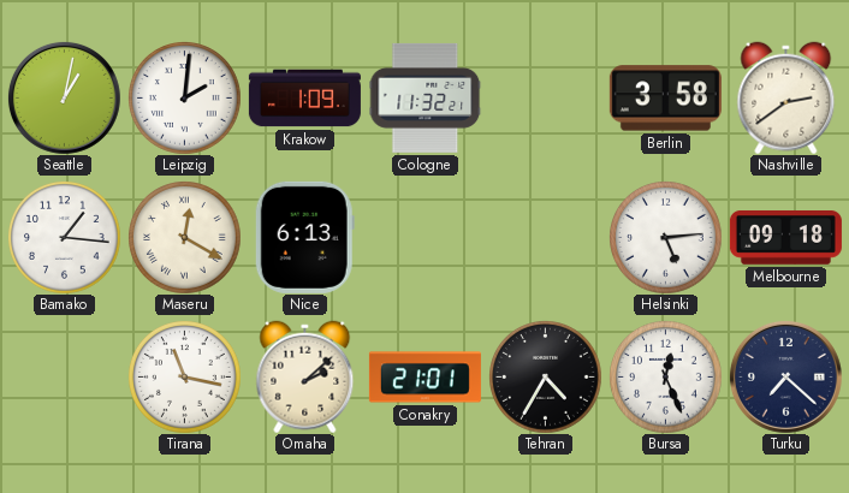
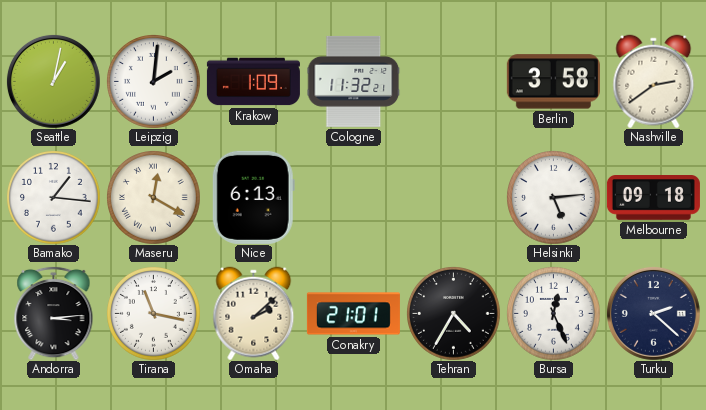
Andorra: none -> 3:14 (54, 313)
Turku: 7:22 -> 2:22 (653, 313)
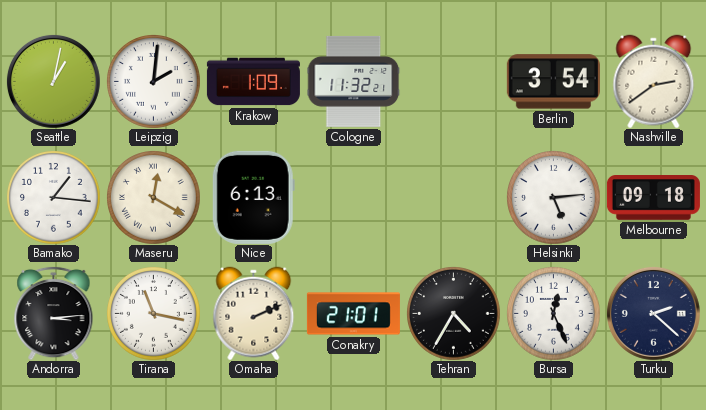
Berlin: 3:58 -> 3:54 (553, 82)
Omaha: 2:08 -> 2:11 (254, 313)
